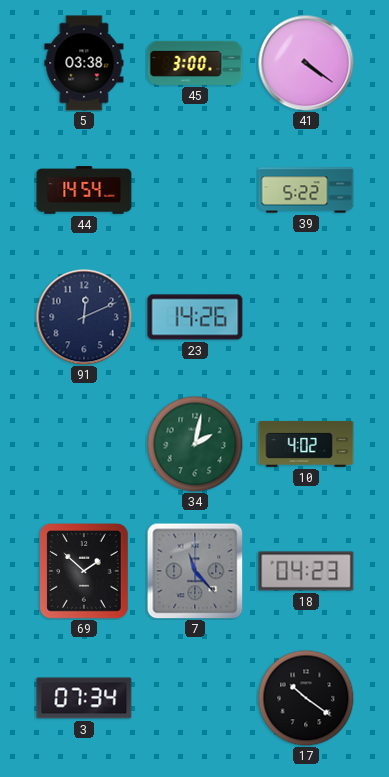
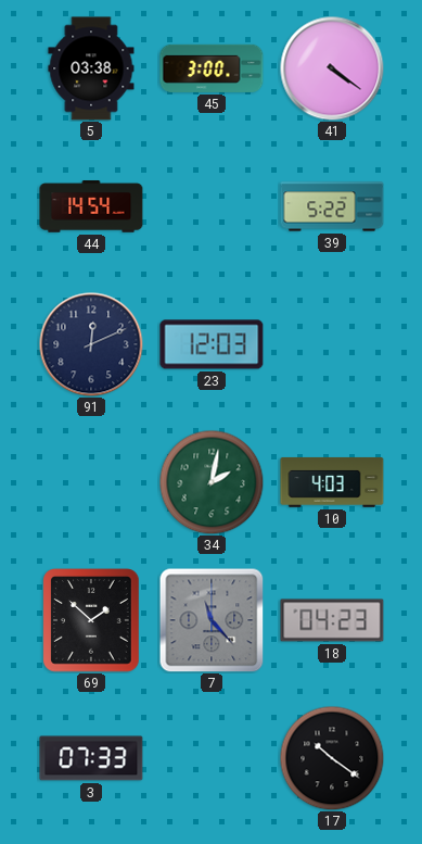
23: 14:26 -> 12:03 (212, 344)
10: 4:02 -> 4:03 (332, 482)
3: 07:34 -> 07:33 (91, 758)
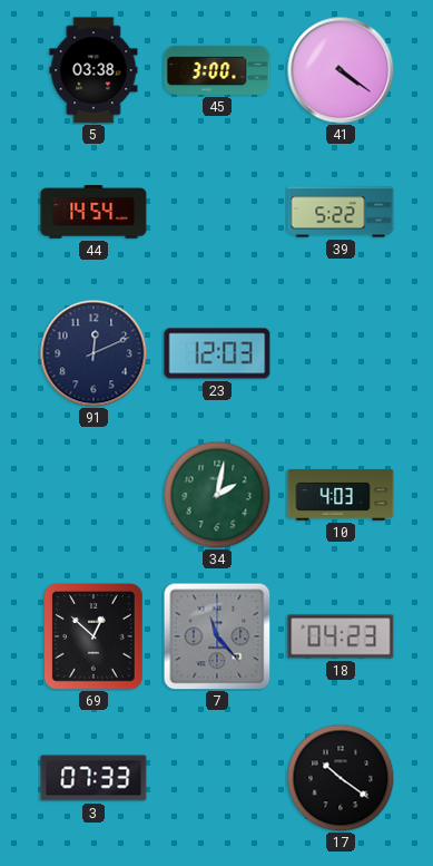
69: 1:52 -> 12:52 (95, 636)
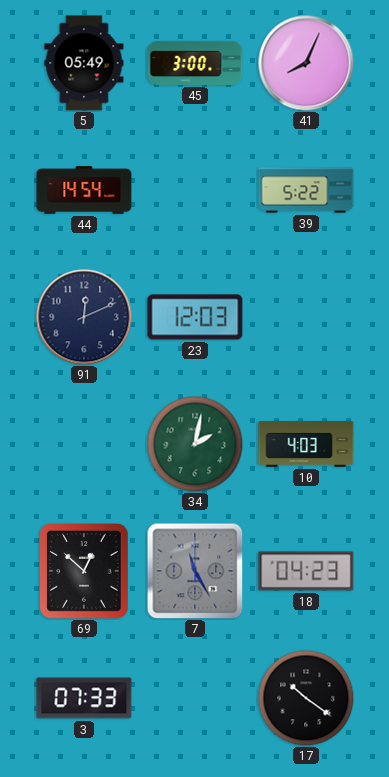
5: 03:38 -> 05:49 (84, 63)
41: 4:21 -> 8:04 (306, 63)
7: 11:23 -> 11:25 (195, 571)
